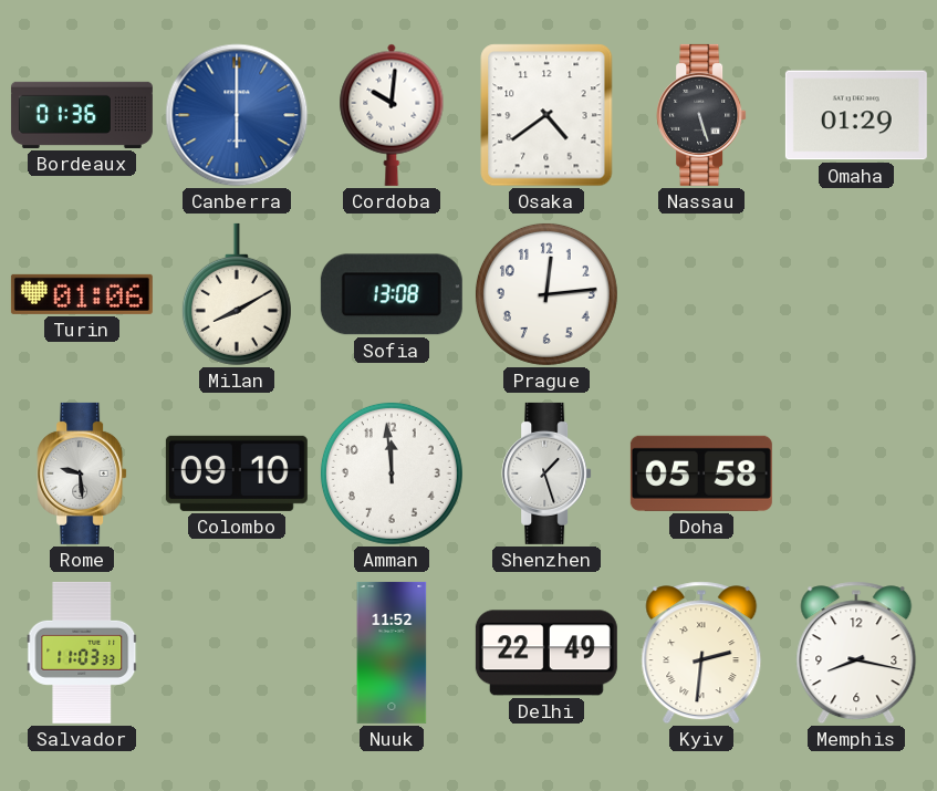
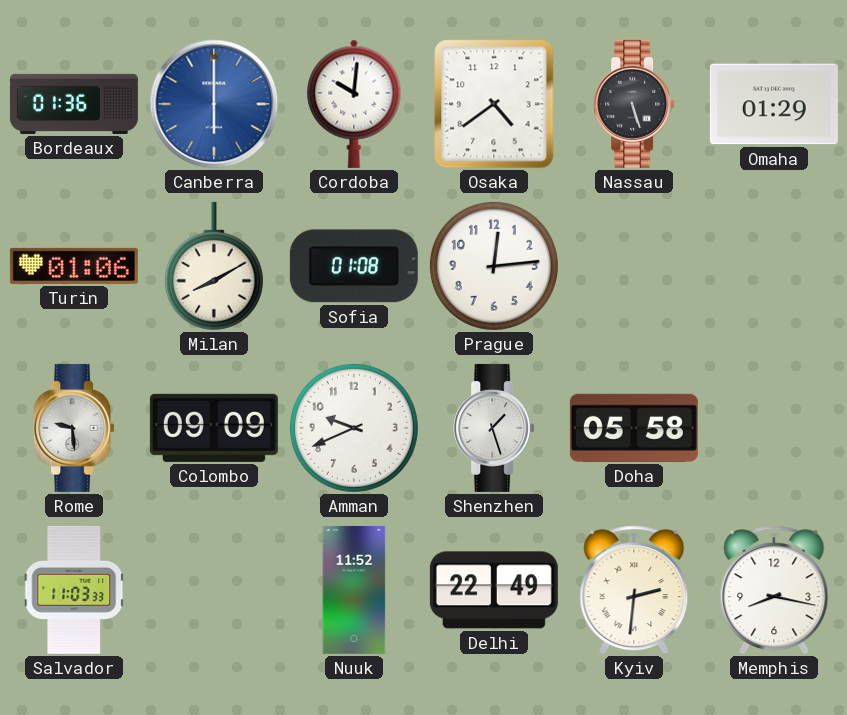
Sofia: 13:08 -> 01:08 (354, 266)
Colombo: 09:10 -> 09:09 (214, 428)
Amman: 11:59 -> 9:41 (354, 428)
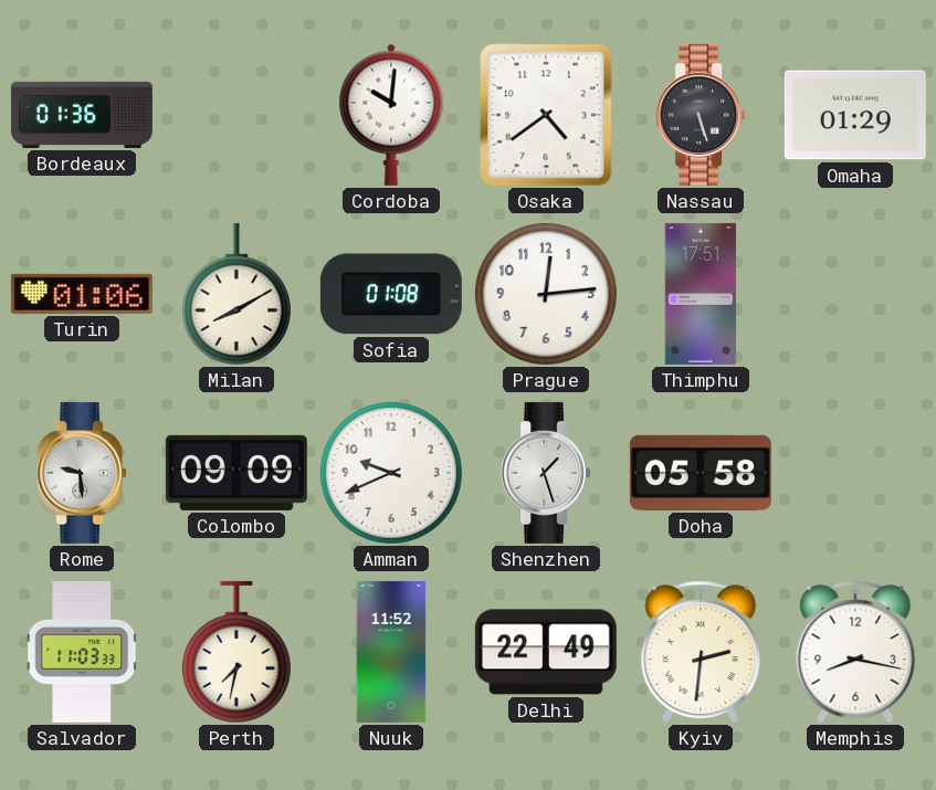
Canberra: 6:00 -> none (214, 104)
Thimphu: none -> 17:51 (701, 294)
Perth: none -> 7:32 (236, 652)
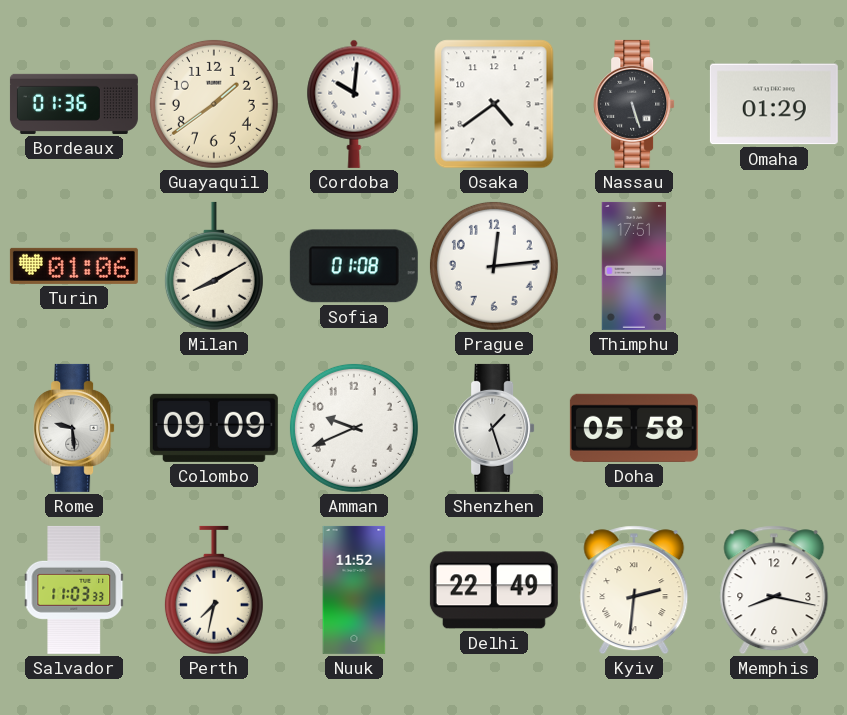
Guayaquil: none -> 1:39 (214, 104)
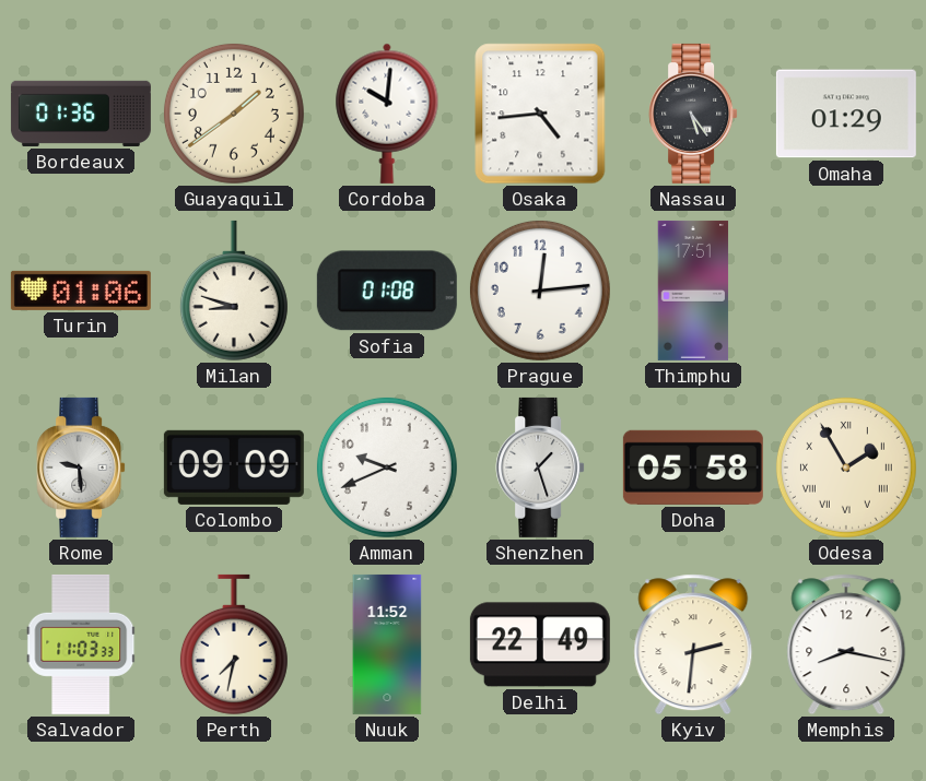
Osaka: 4:39 -> 4:44 (540, 114)
Nassau: 5:27 -> 5:24 (693, 114)
Milan: 8:10 -> 8:48 (234, 291)
Odesa: none -> 1:55 (846, 468)
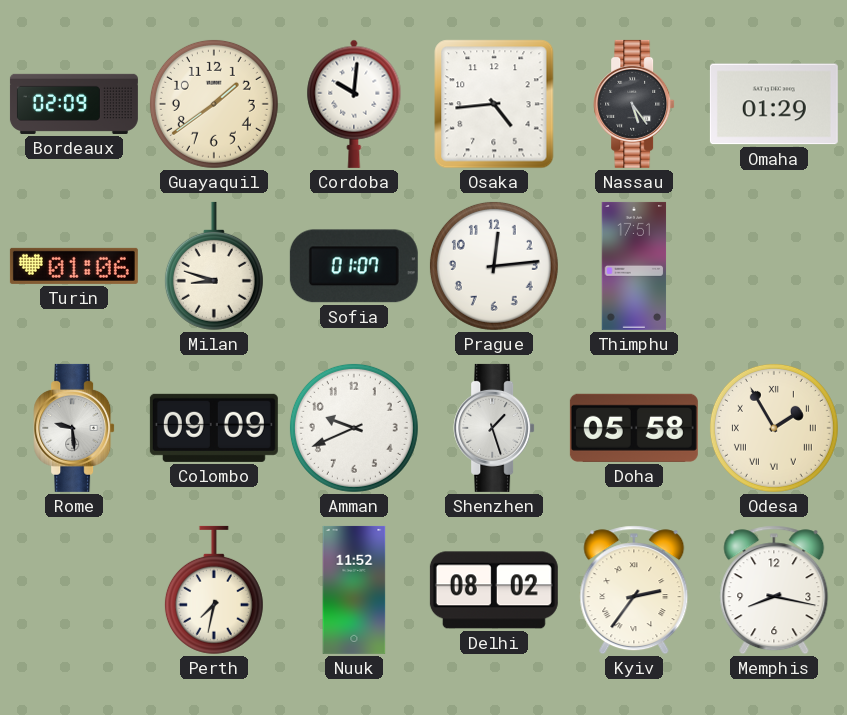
Bordeaux: 01:36 -> 02:09 (74, 104)
Sofia: 01:08 -> 01:07 (354, 266)
Salvador: 11:03 -> none (81, 644)
Delhi: 22:49 -> 08:02 (494, 590)
Kyiv: 2:31 -> 2:36 (634, 590)
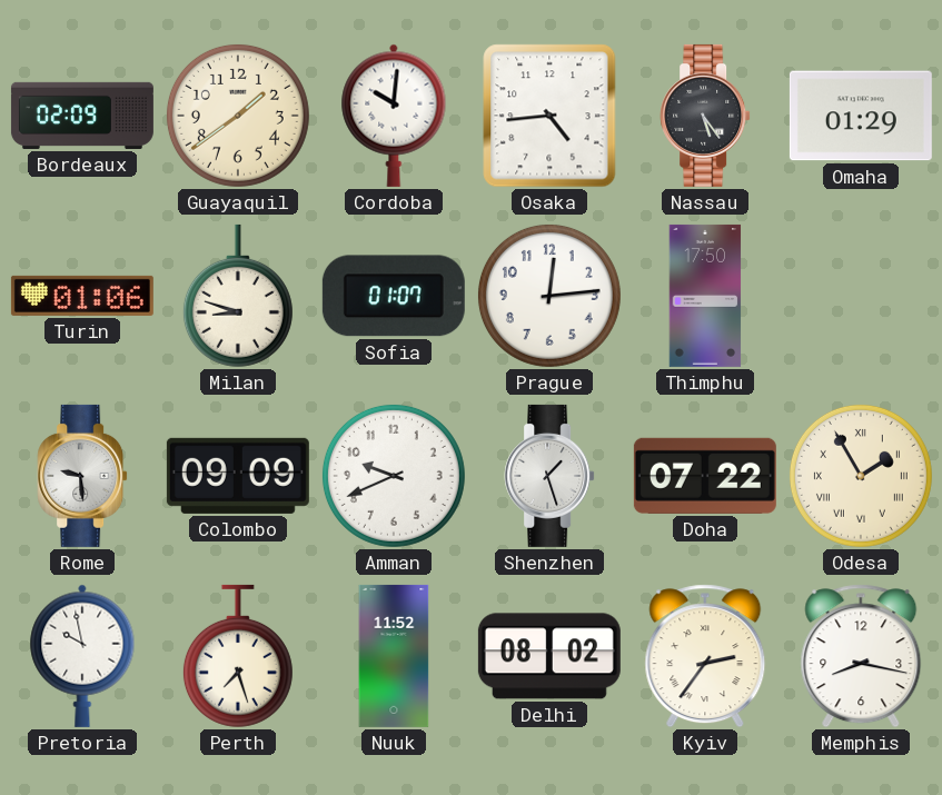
Thimphu: 17:51 -> 17:50 (705, 296)
Doha: 05:58 -> 07:22 (705, 476)
Pretoria: none -> 9:58 (82, 656)
Perth: 7:32 -> 7:27 (238, 656)
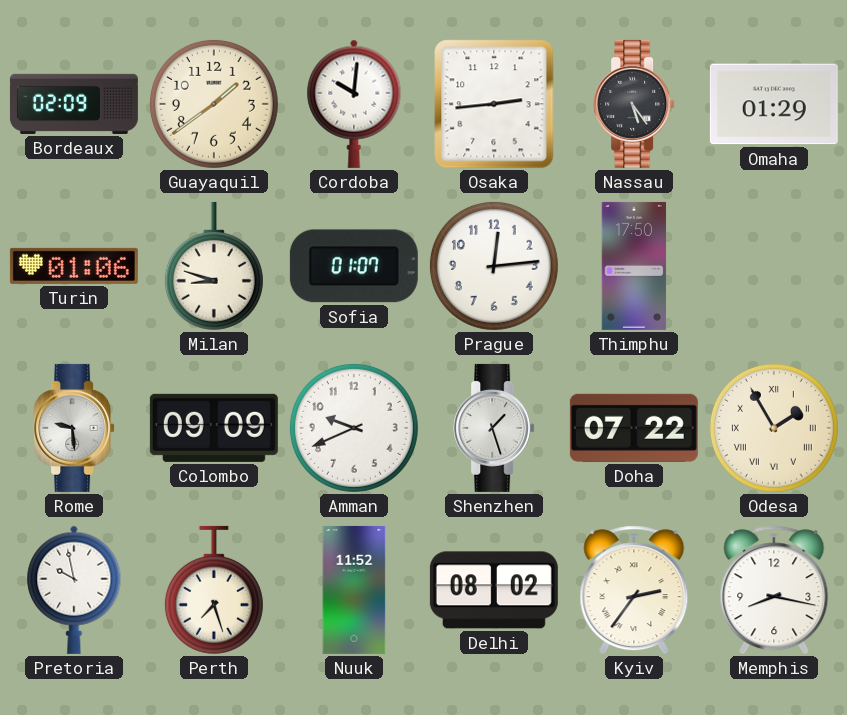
Osaka: 4:44 -> 2:44 (494, 104)
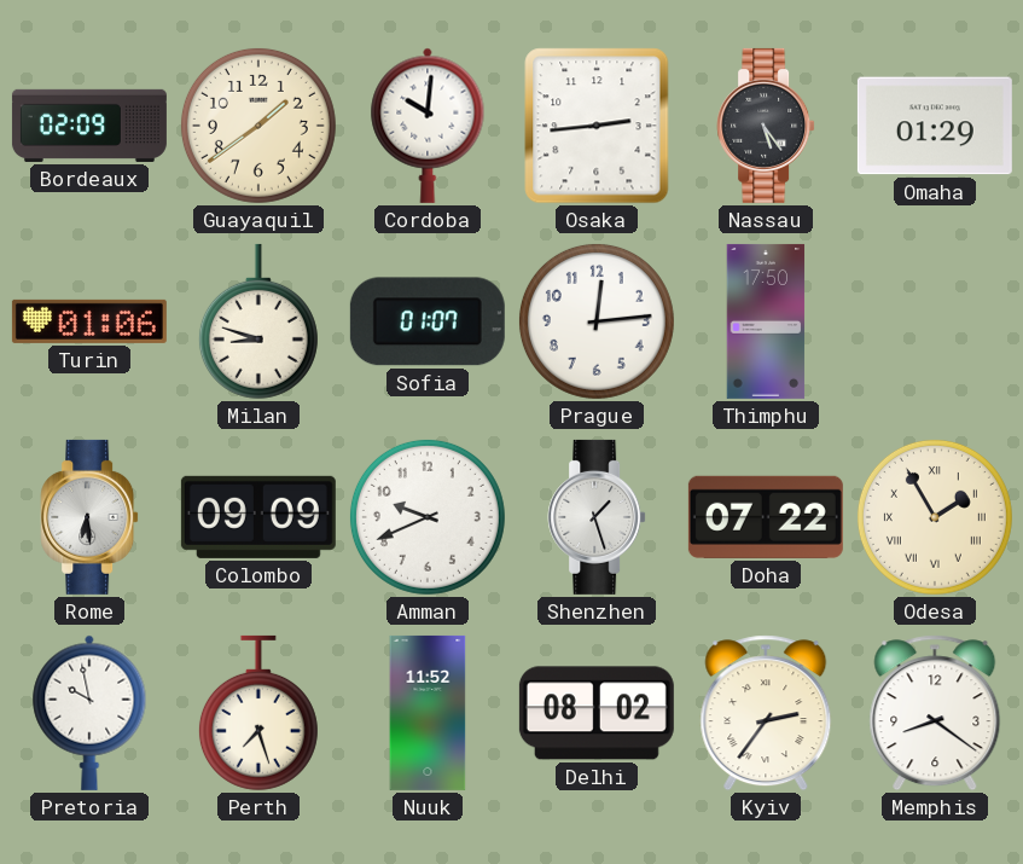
Rome: 9:29 -> 6:29 (89, 517)
Memphis: 8:17 -> 8:21 (935, 713)
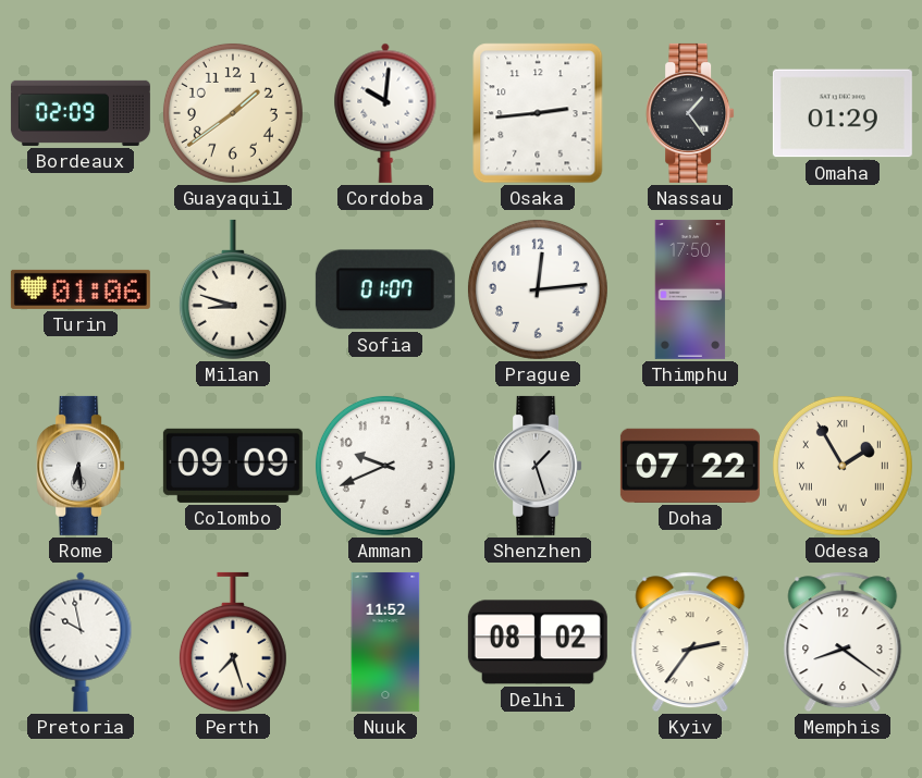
Nassau: 5:24 -> 1:24 (690, 113)
